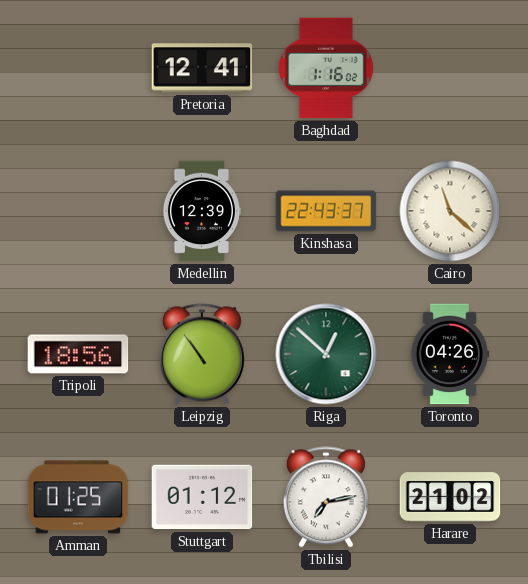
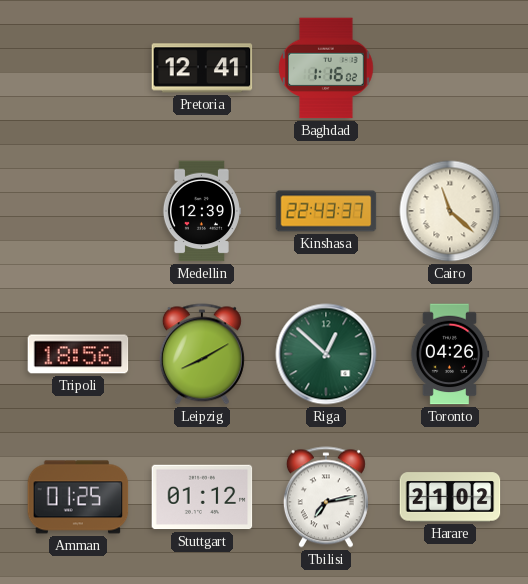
Leipzig: 10:54 -> 8:10 (202, 354)
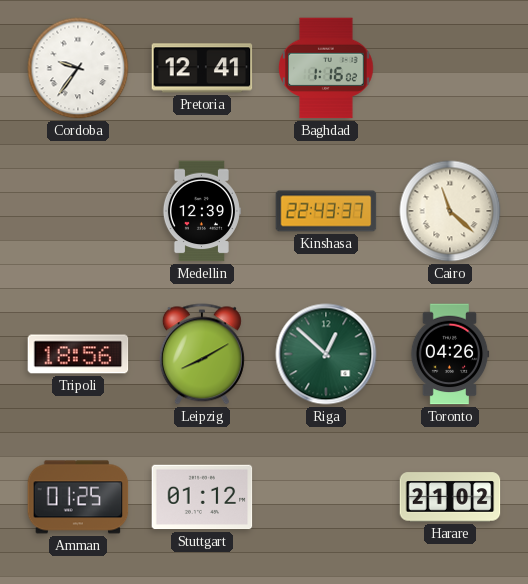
Cordoba: none -> 9:36 (78, 68)
Tbilisi: 7:13 -> none (326, 497)
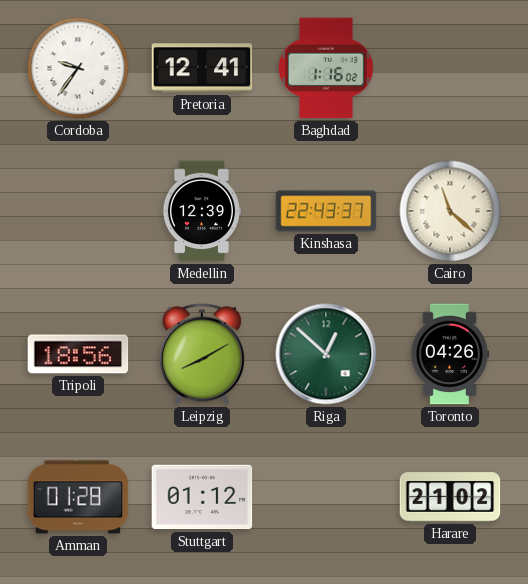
Amman: 01:25 -> 01:28 (78, 497)
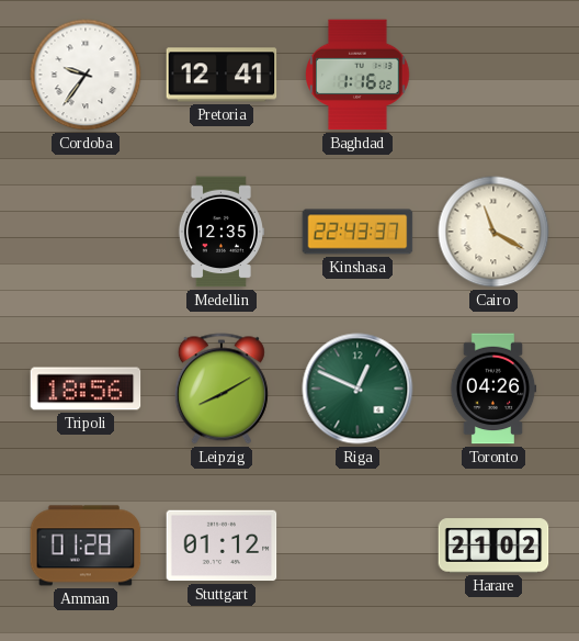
Medellin: 12:39 -> 12:35 (220, 232)
Cairo: 11:22 -> 11:20 (493, 232)
Riga: 12:52 -> 12:49 (357, 389)
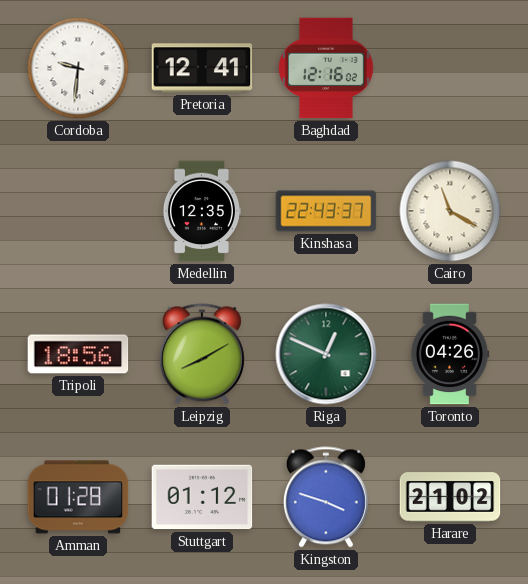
Cordoba: 9:36 -> 9:31 (78, 68)
Baghdad: 1:16 -> 12:16 (326, 68)
Kingston: none -> 3:48 (326, 497)
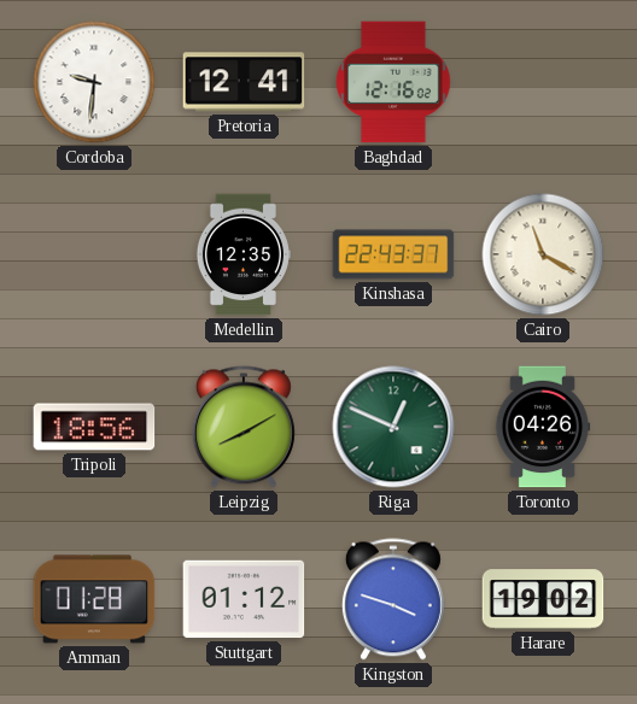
Harare: 21:02 -> 19:02 (543, 599)
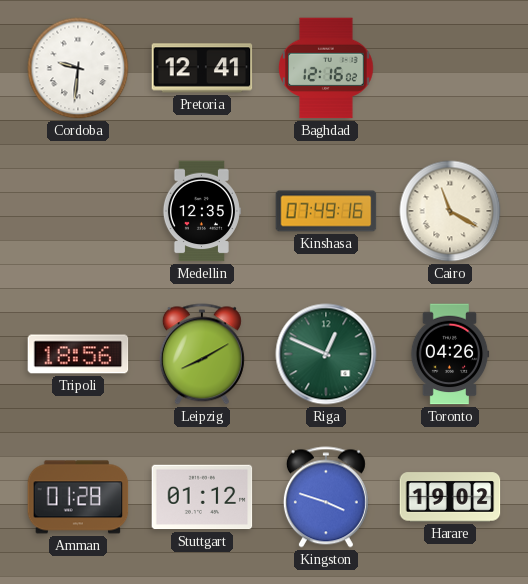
Kinshasa: 22:43 -> 07:49 (326, 211)
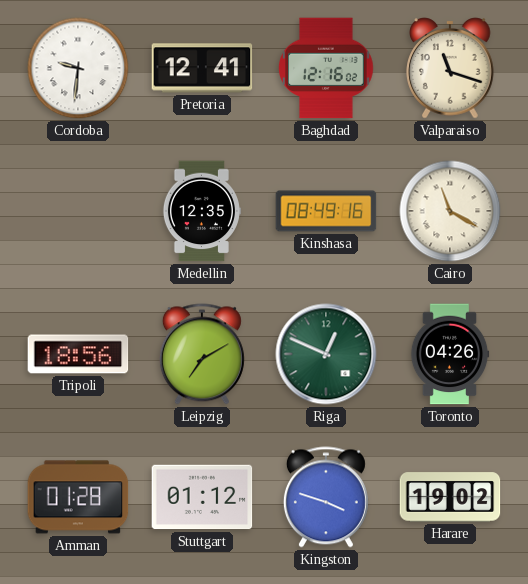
Valparaiso: none -> 11:18 (450, 68)
Kinshasa: 07:49 -> 08:49 (326, 211)
Leipzig: 8:10 -> 7:10 (202, 354)
